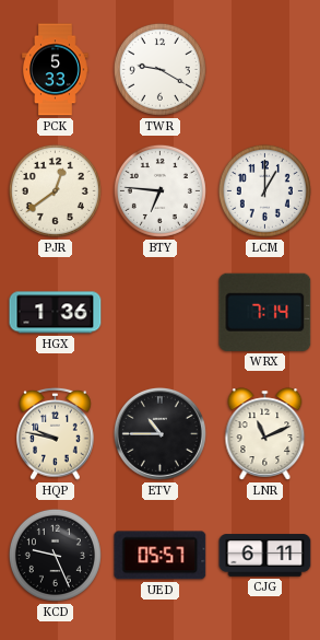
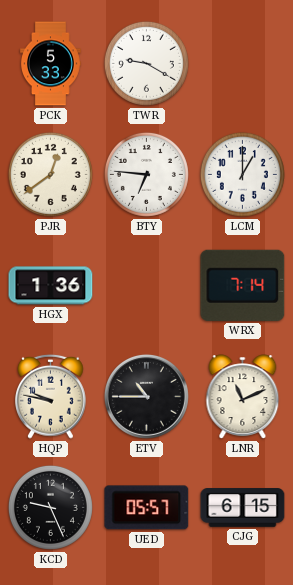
CJG: 6:11 -> 6:15 (243, 508)
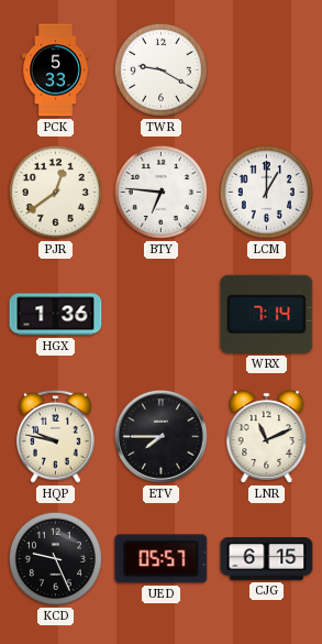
ETV: 10:45 -> 7:45 (160, 436)
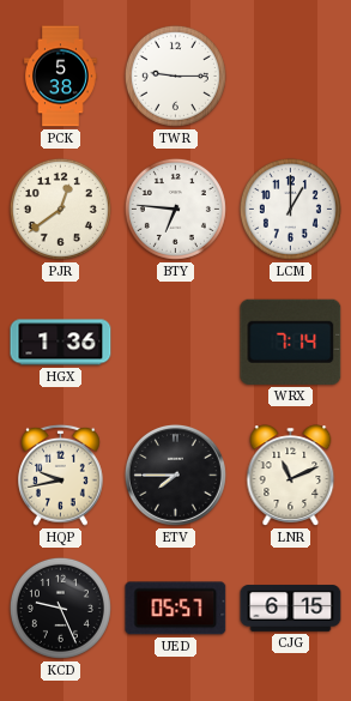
PCK: 5:33 -> 5:38 (61, 77)
TWR: 9:20 -> 9:15 (175, 75)
HQP: 9:47 -> 9:43 (61, 475)
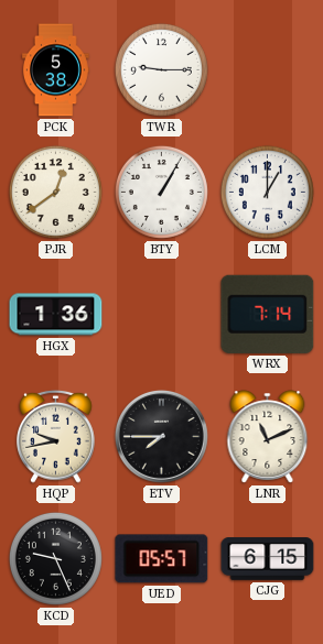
BTY: 6:46 -> 1:05 (161, 192)
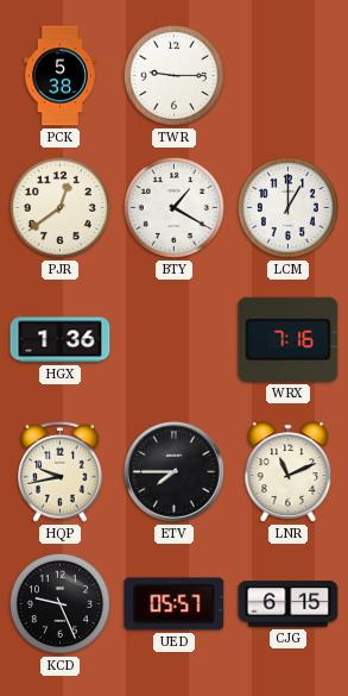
BTY: 1:05 -> 1:20 (173, 207)
WRX: 7:14 -> 7:16 (289, 339)
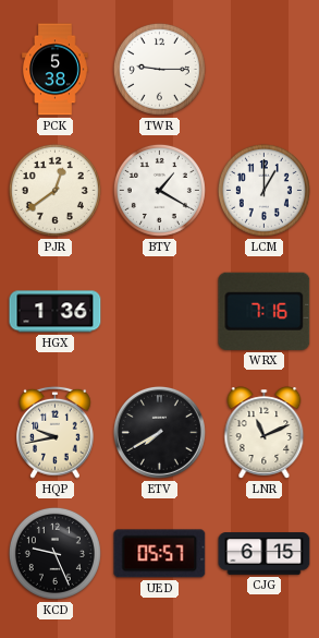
ETV: 7:45 -> 7:40 (159, 432)
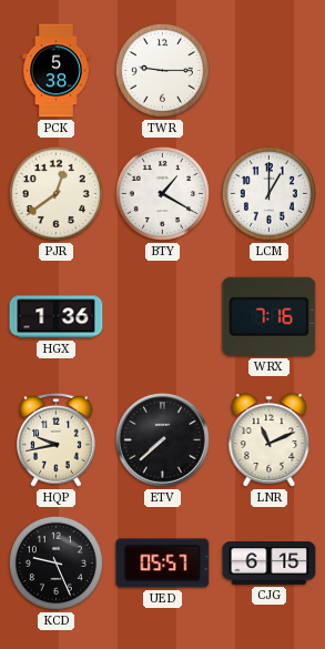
ETV: 7:40 -> 7:38 (162, 439)
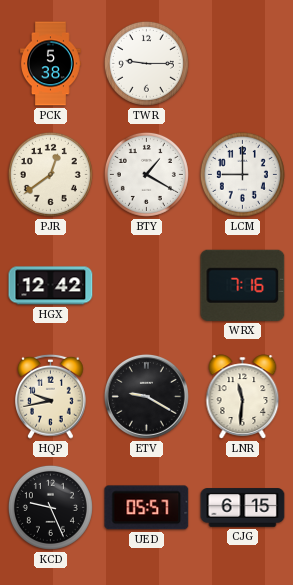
LCM: 1:00 -> 9:00 (242, 174)
HGX: 1:36 -> 12:42 (51, 286)
ETV: 7:38 -> 9:20 (146, 396)
LNR: 11:11 -> 11:31 (243, 397)
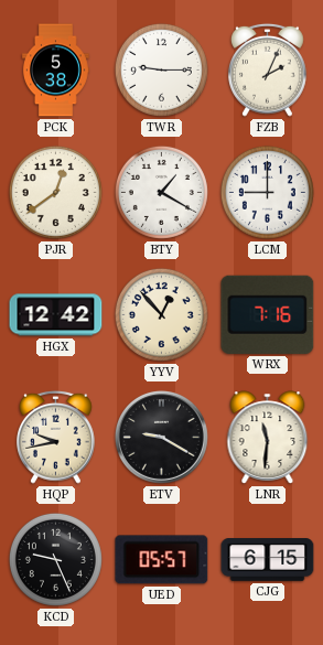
FZB: none -> 2:04 (268, 69)
YYV: none -> 12:53 (161, 314)
